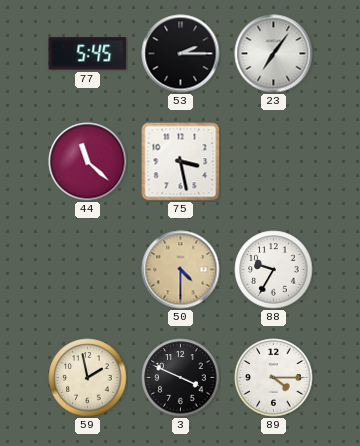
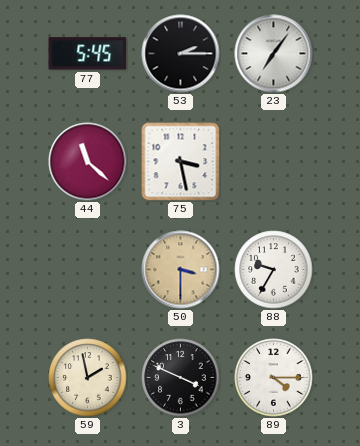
50: 4:30 -> 3:30 (181, 270)
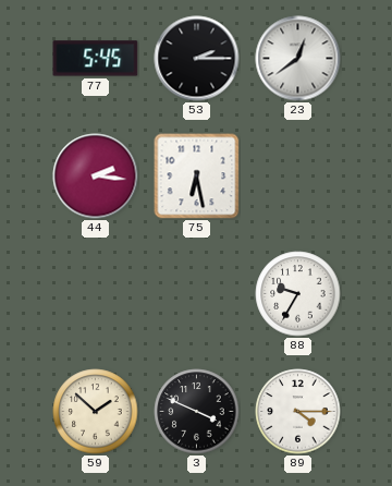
23: 7:06 -> 12:39 (298, 59)
44: 11:22 -> 2:16 (96, 177)
75: 3:28 -> 6:28 (197, 177)
50: 3:30 -> none (181, 270)
59: 1:58 -> 1:52 (96, 412)
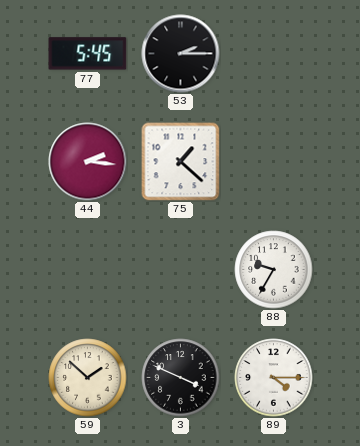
23: 12:39 -> none (298, 59)
75: 6:28 -> 1:22 (181, 162)
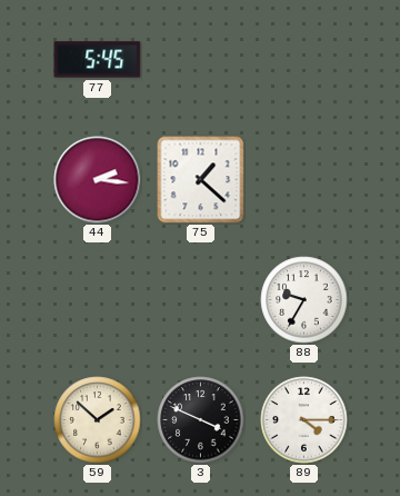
53: 2:15 -> none (181, 54)
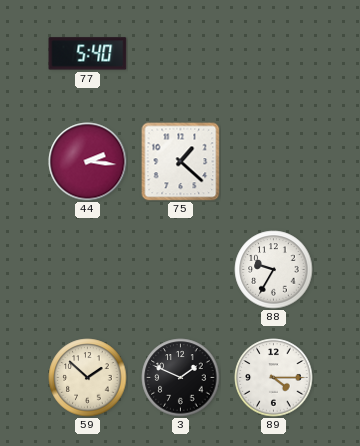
77: 5:45 -> 5:40 (88, 54)
3: 3:49 -> 1:49 (181, 378)
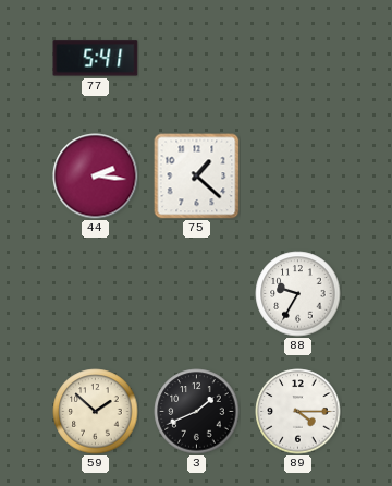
77: 5:40 -> 5:41 (96, 59)
3: 1:49 -> 1:41 (197, 412)
